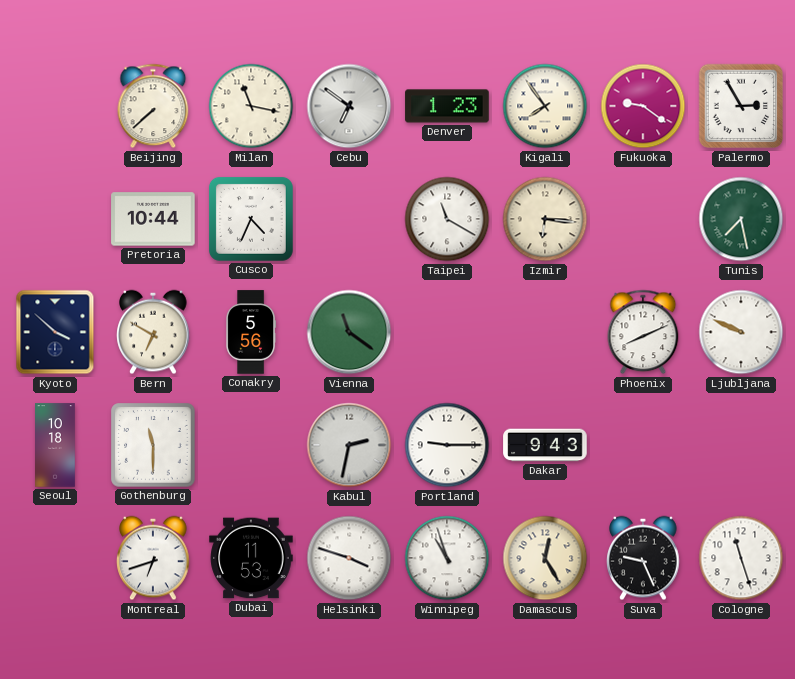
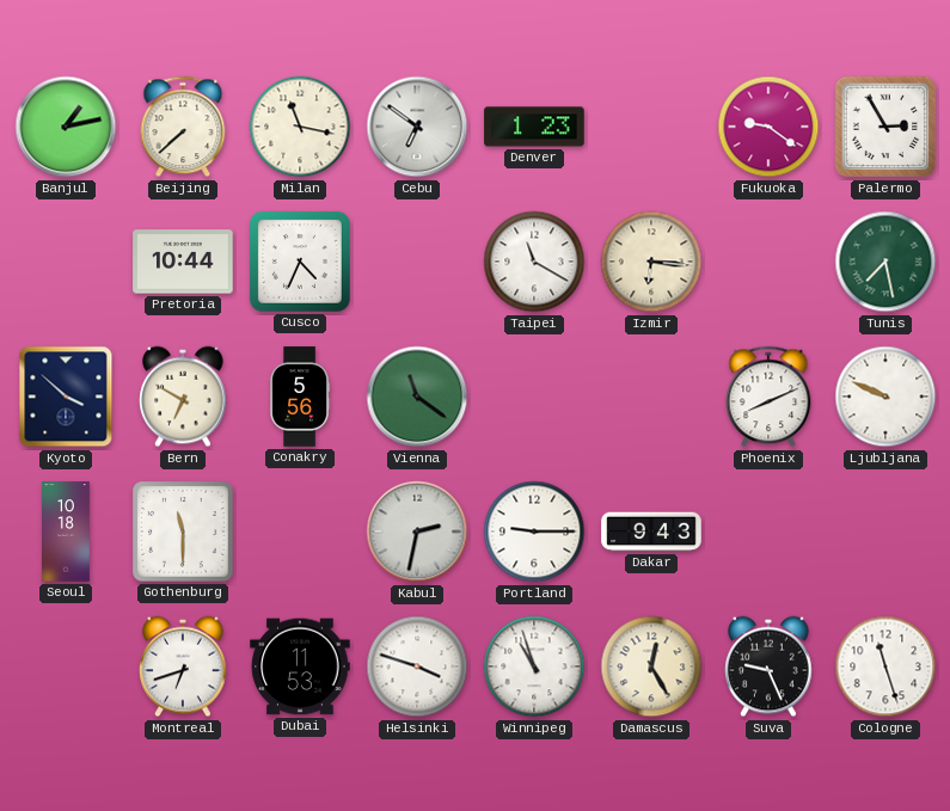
Banjul: none -> 1:13 (66, 127)
Kigali: 7:54 -> none (545, 106)
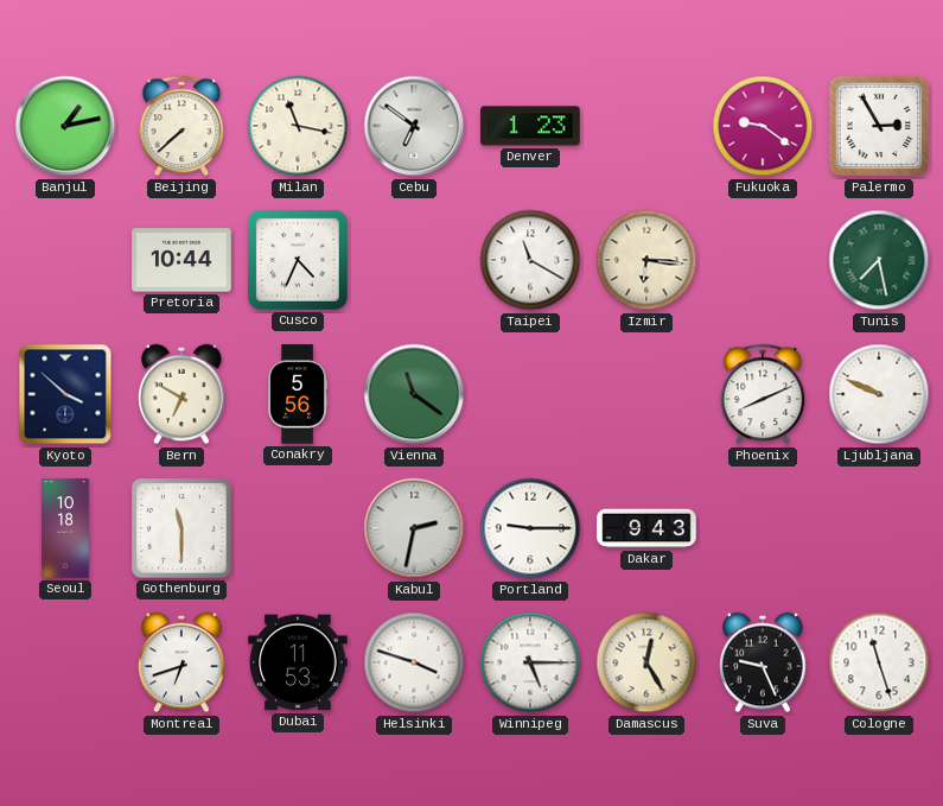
Winnipeg: 10:57 -> 5:15 (530, 662)
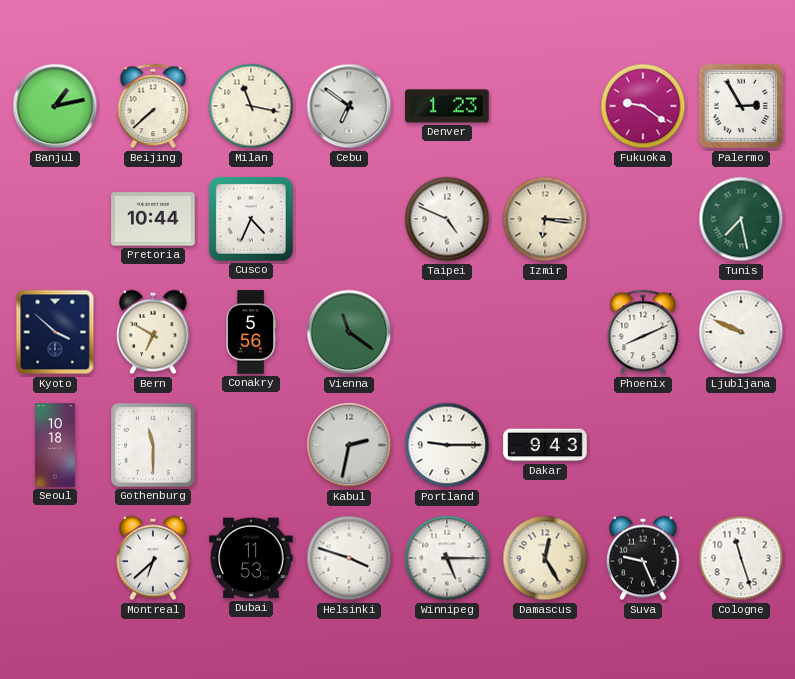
Taipei: 11:20 -> 4:49 (447, 219)
Montreal: 6:42 -> 6:38 (153, 558)
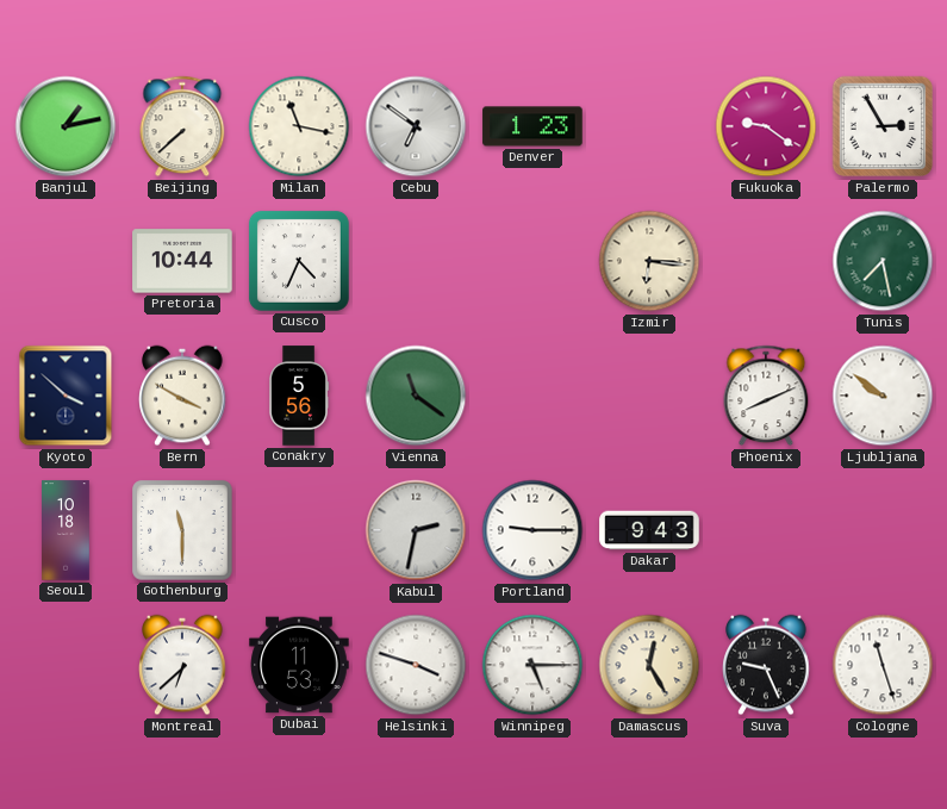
Taipei: 4:49 -> none (447, 219)
Bern: 6:50 -> 3:50 (182, 396)
Ljubljana: 9:49 -> 9:51 (883, 396)
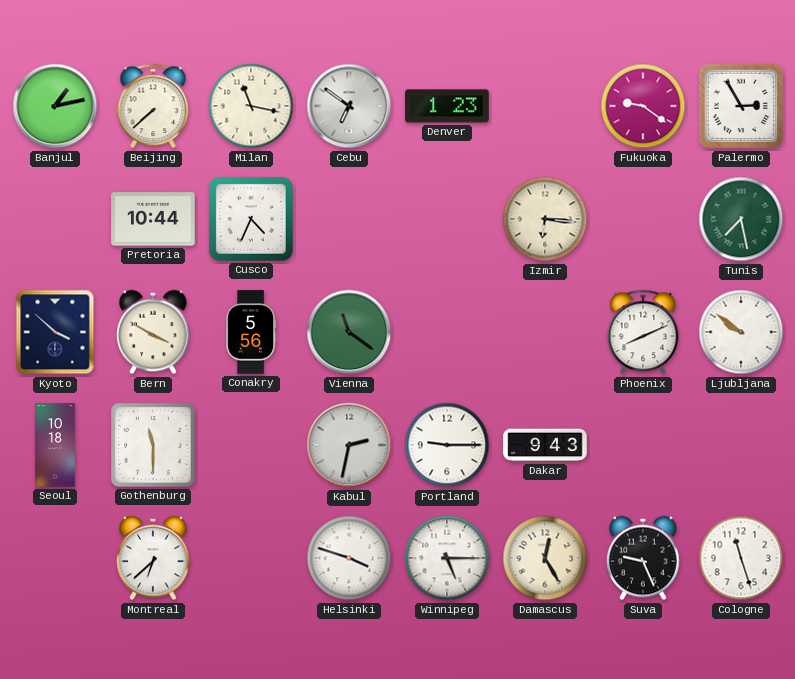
Dubai: 11:53 -> none (299, 665)
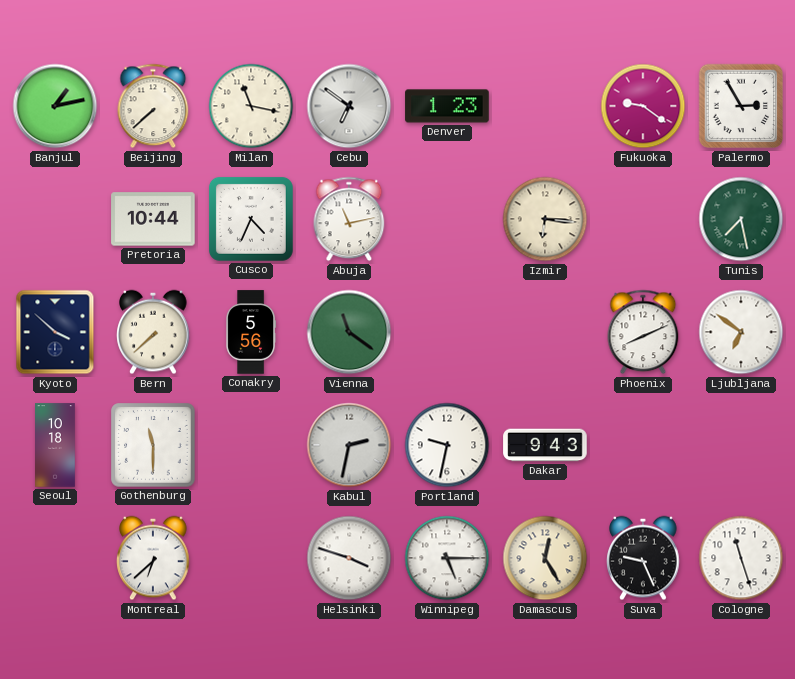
Abuja: none -> 11:13 (349, 219)
Bern: 3:50 -> 7:38 (153, 332)
Ljubljana: 9:51 -> 6:51 (741, 332)
Portland: 9:15 -> 9:32 (447, 445)
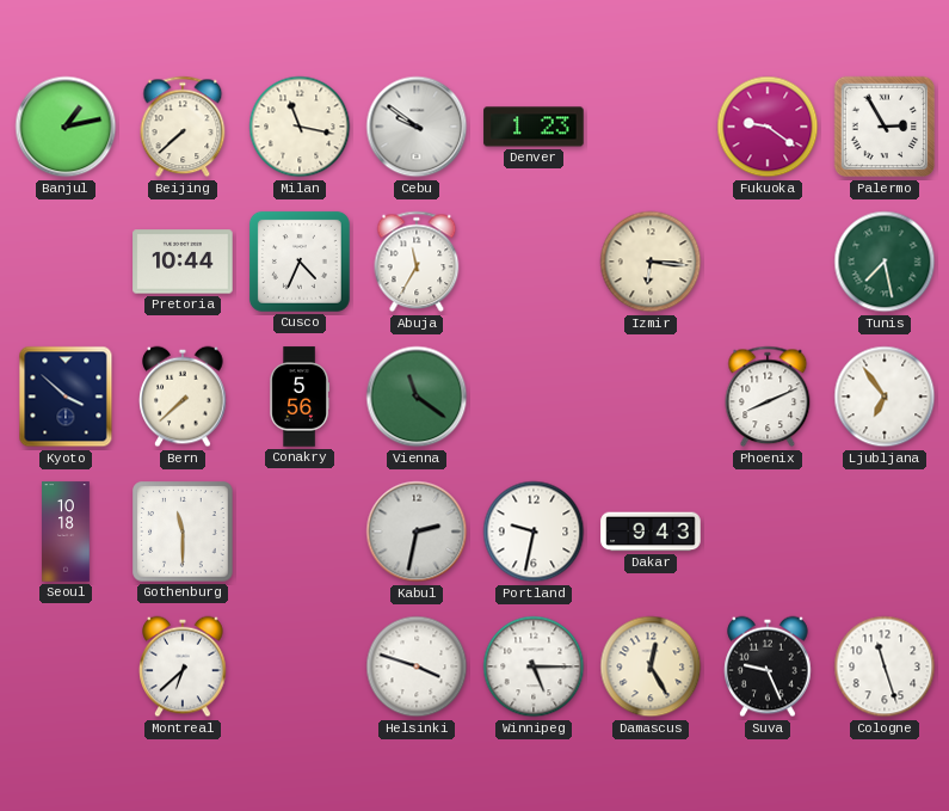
Cebu: 6:51 -> 9:51 (417, 127)
Abuja: 11:13 -> 11:35 (417, 262)
Ljubljana: 6:51 -> 6:54 (885, 397)
